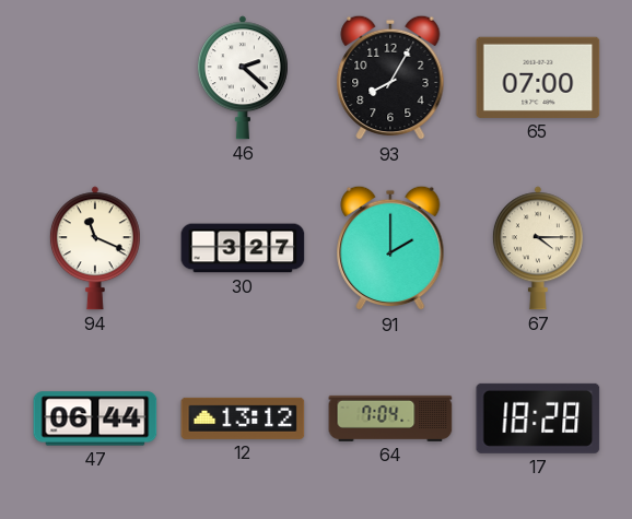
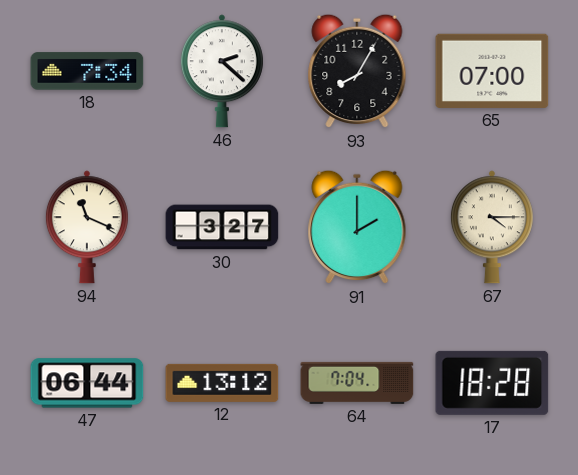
18: none -> 7:34 (87, 71)
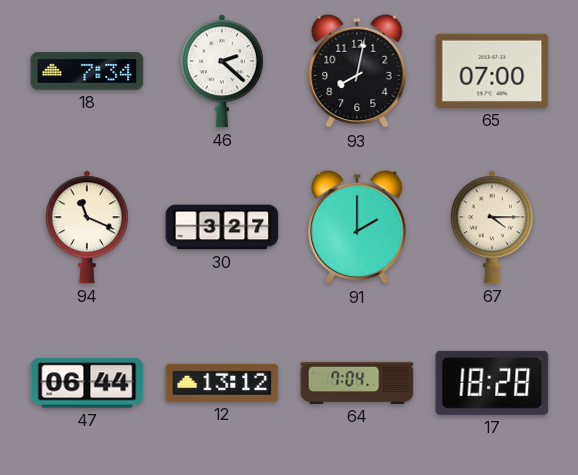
93: 8:05 -> 8:02 (357, 71)
